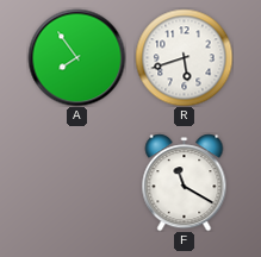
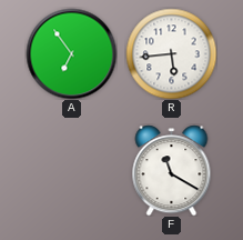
A: 7:54 -> 6:54 (71, 53)
R: 5:42 -> 5:44 (171, 53)
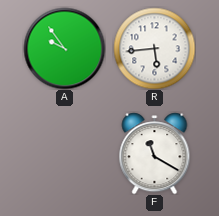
A: 6:54 -> 9:54 (64, 48)
